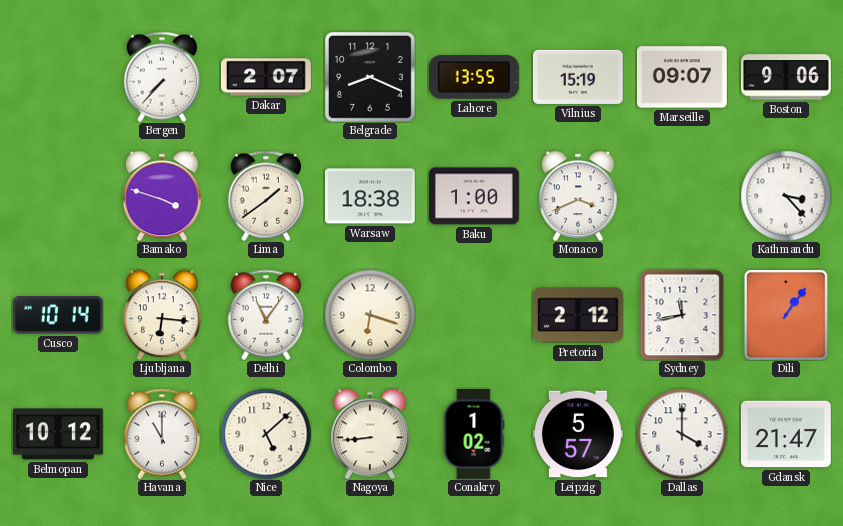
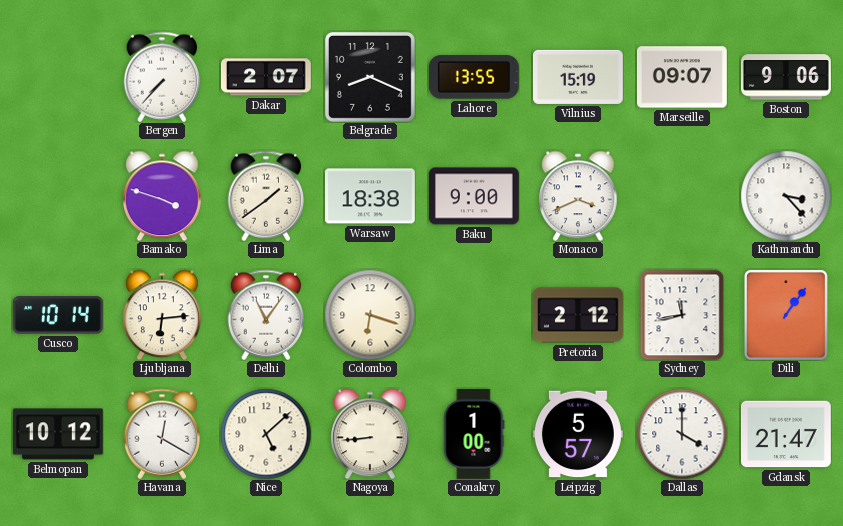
Baku: 1:00 -> 9:00 (474, 196)
Ljubljana: 6:16 -> 6:14 (163, 315)
Havana: 11:00 -> 12:20 (162, 434)
Conakry: 1:02 -> 1:00 (474, 434)
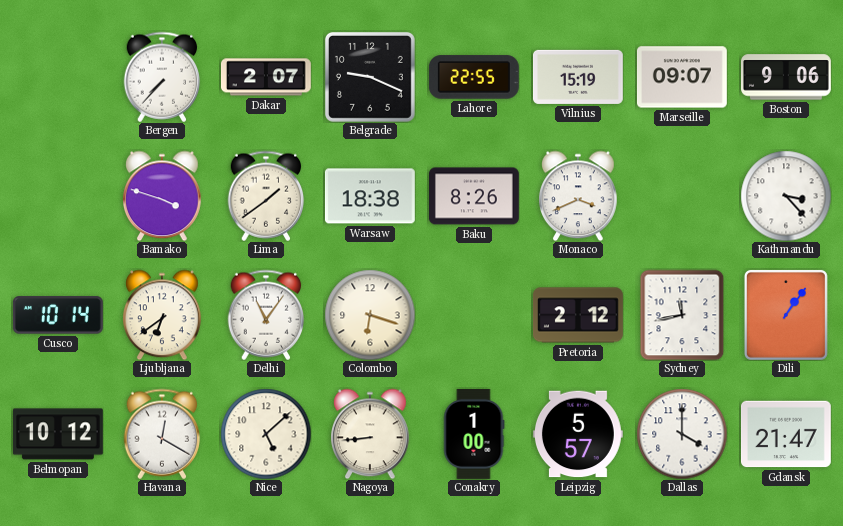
Belgrade: 8:19 -> 9:19 (370, 77)
Lahore: 13:55 -> 22:55 (474, 77)
Baku: 9:00 -> 8:26 (474, 196)
Ljubljana: 6:14 -> 6:39 (163, 315)
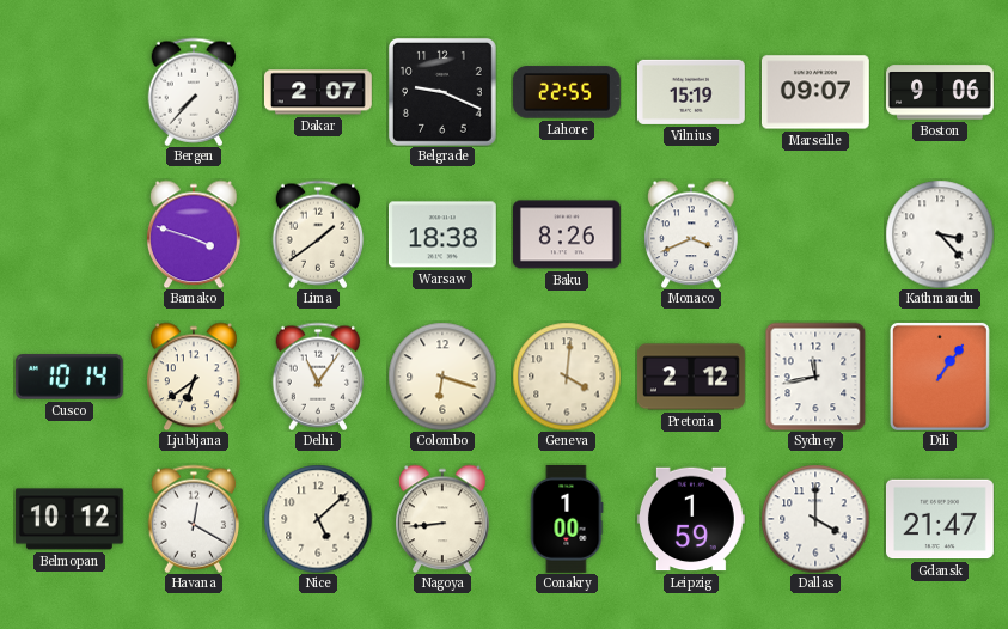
Geneva: none -> 4:01 (567, 377)
Leipzig: 5:57 -> 1:59 (691, 519)
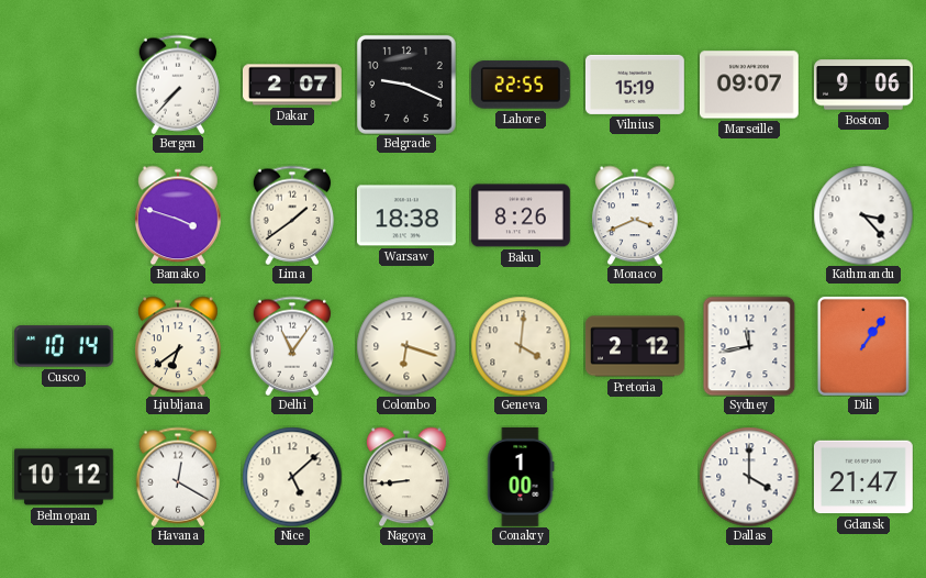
Leipzig: 1:59 -> none (691, 519)
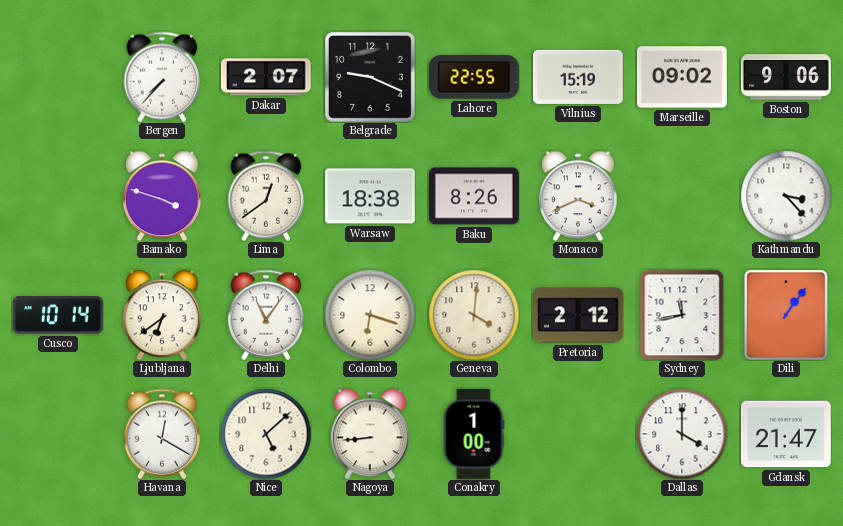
Marseille: 09:07 -> 09:02 (682, 77)
Lima: 1:39 -> 12:39 (266, 196)
Belmopan: 10:12 -> none (64, 477)
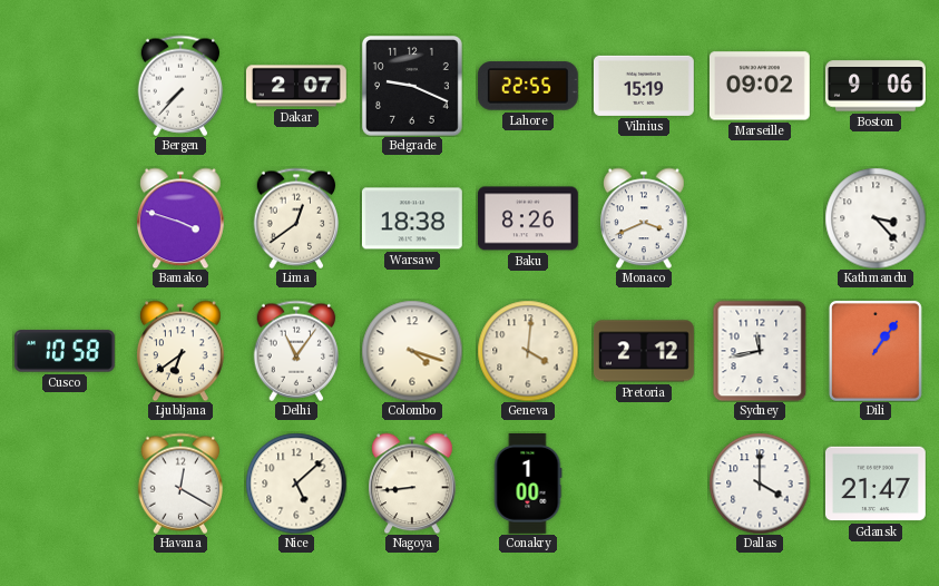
Cusco: 10:14 -> 10:58 (65, 351)
Colombo: 6:18 -> 4:18 (412, 351)
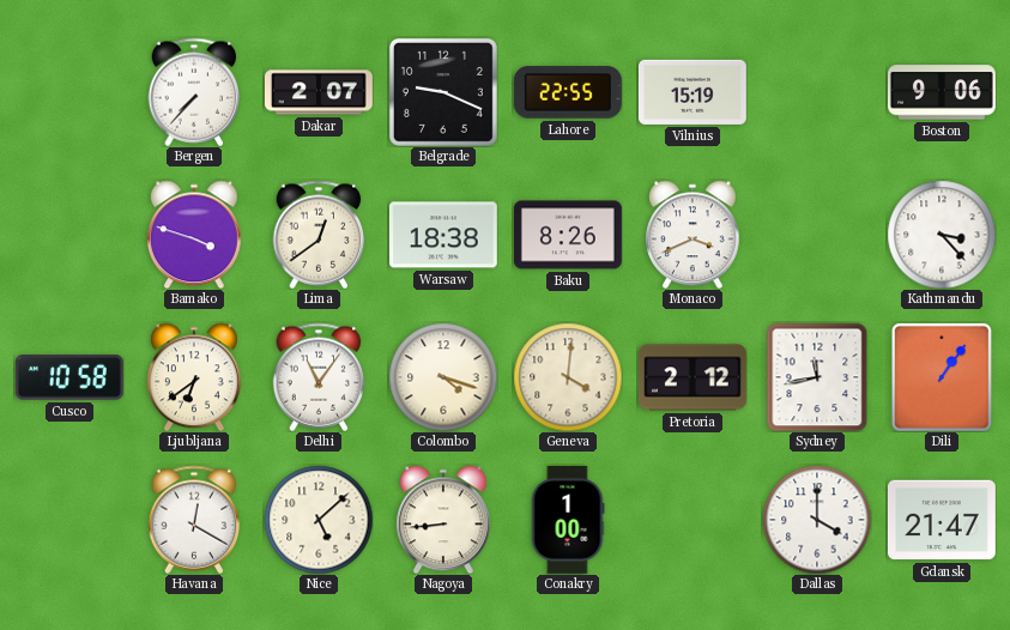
Marseille: 09:02 -> none (760, 86)
